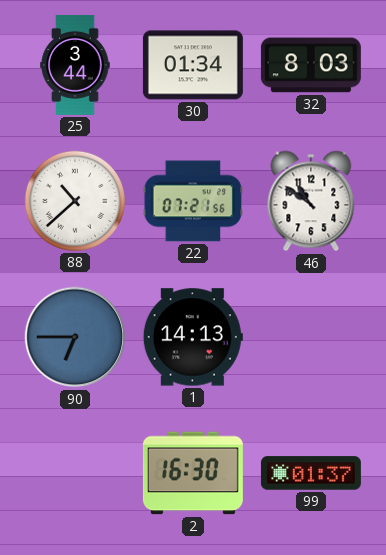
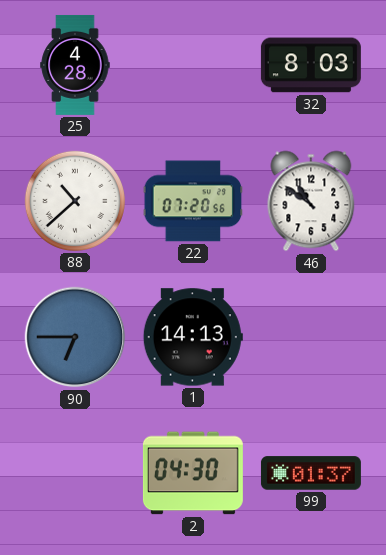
25: 3:44 -> 4:28 (75, 65)
30: 01:34 -> none (193, 65)
22: 07:21 -> 07:20 (193, 201)
2: 16:30 -> 04:30 (193, 473)
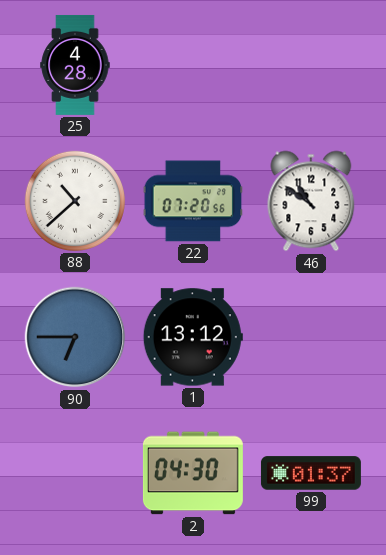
32: 8:03 -> none (311, 65)
1: 14:13 -> 13:12 (193, 337)
